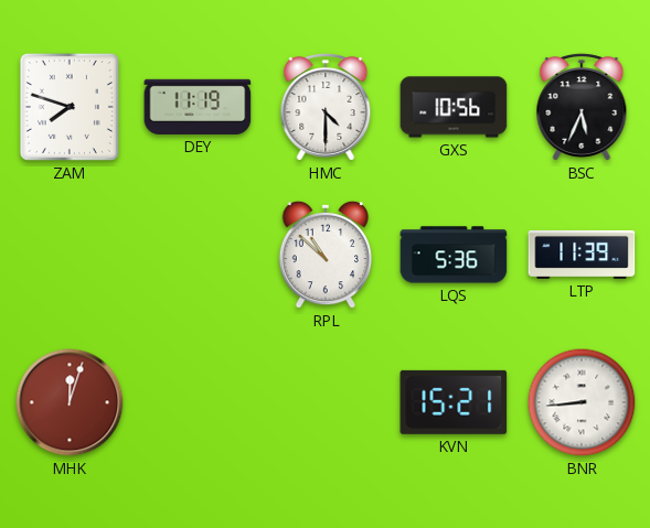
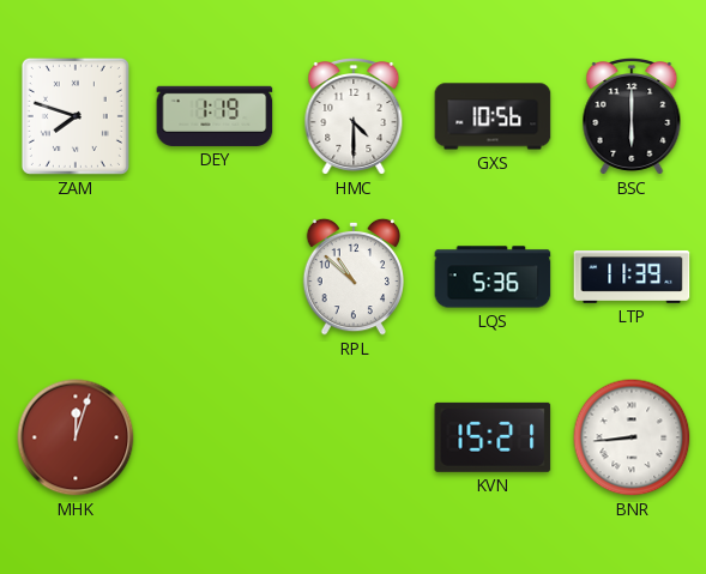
DEY: 11:19 -> 1:19 (215, 116)
BSC: 5:34 -> 6:00 (632, 117)
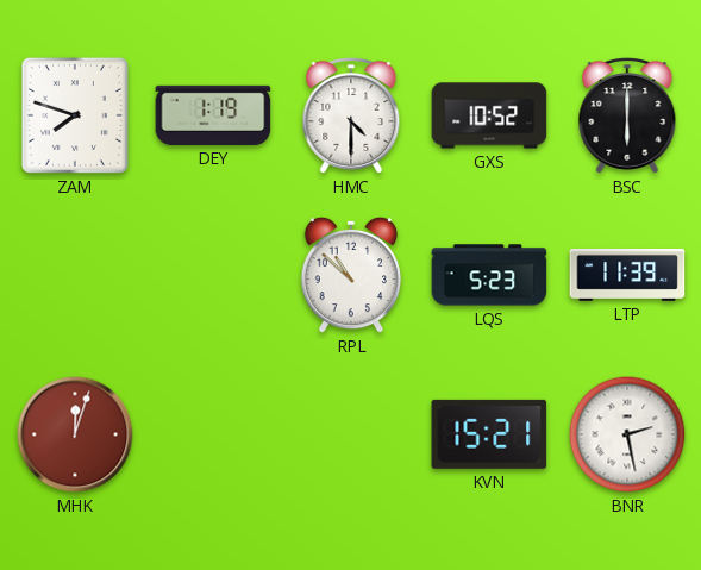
GXS: 10:56 -> 10:52 (489, 115)
LQS: 5:36 -> 5:23 (489, 275)
BNR: 8:44 -> 2:28 (627, 434)
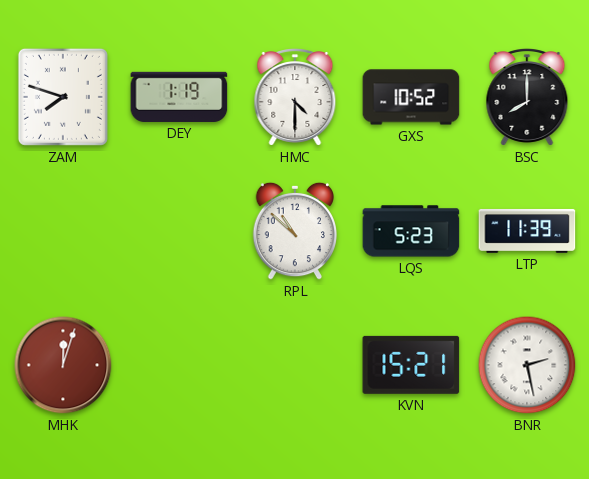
BSC: 6:00 -> 8:00 (527, 98)
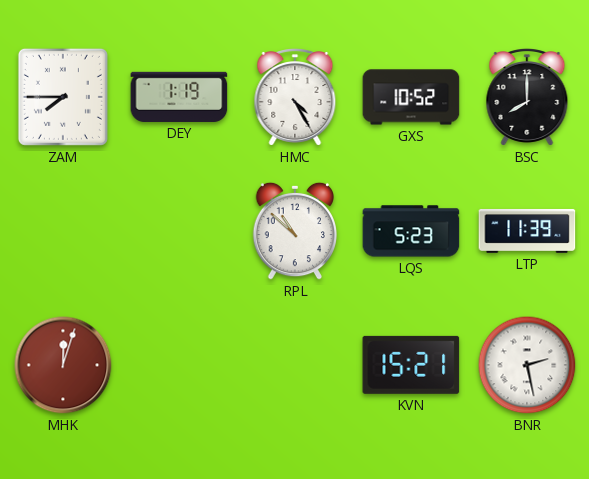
ZAM: 7:48 -> 7:45 (63, 97)
HMC: 4:30 -> 4:25 (295, 98)
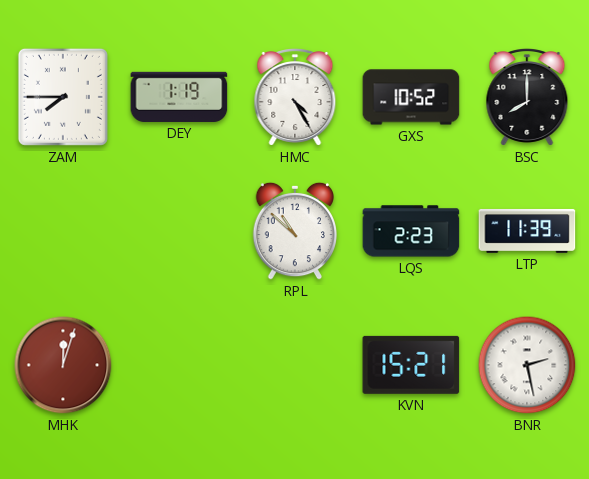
LQS: 5:23 -> 2:23 (411, 231)
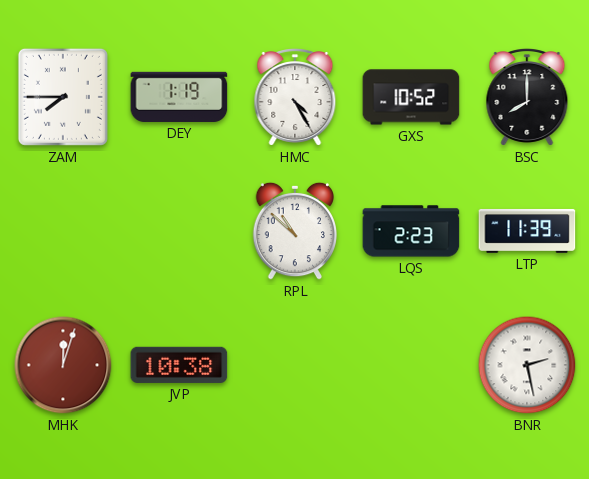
JVP: none -> 10:38 (179, 365)
KVN: 15:21 -> none (411, 365)
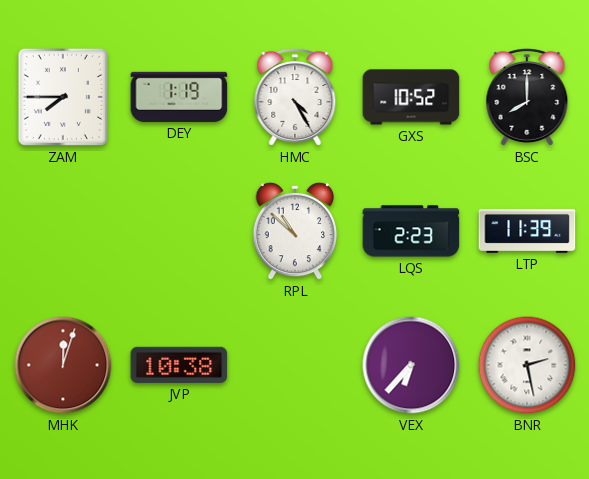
VEX: none -> 6:37 (411, 365)
